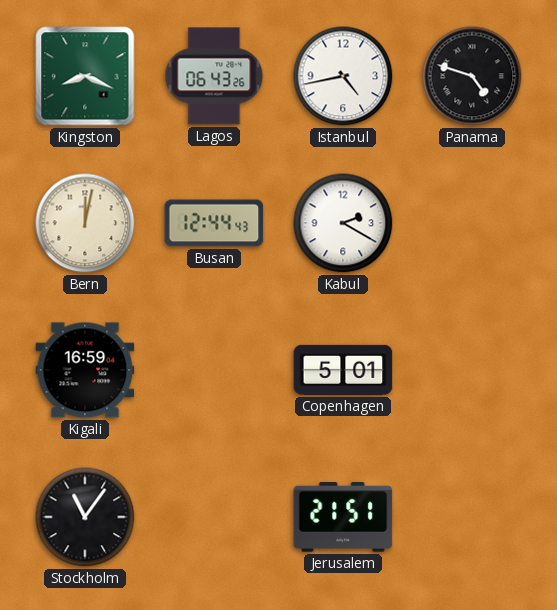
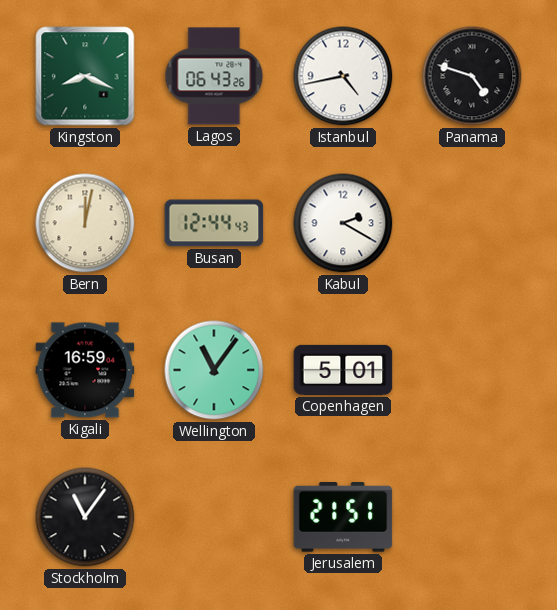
Wellington: none -> 11:06 (214, 370)
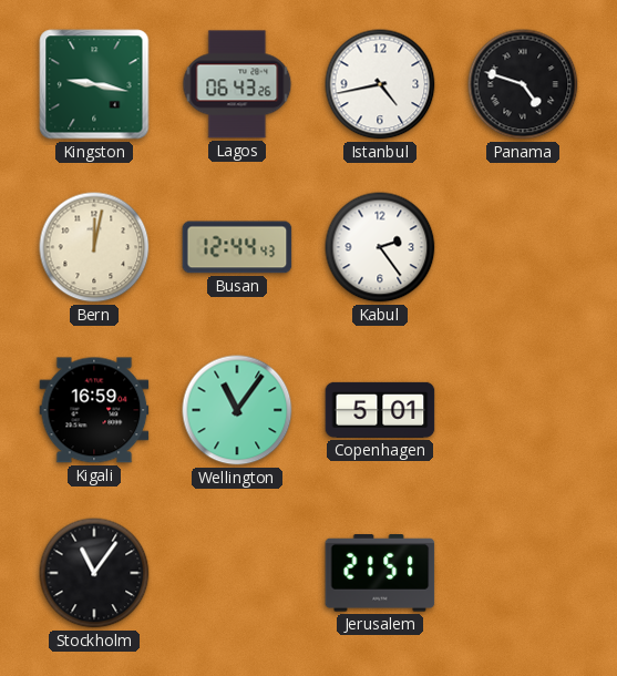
Kingston: 8:19 -> 9:17 (94, 84)
Kabul: 2:20 -> 2:24 (380, 247)
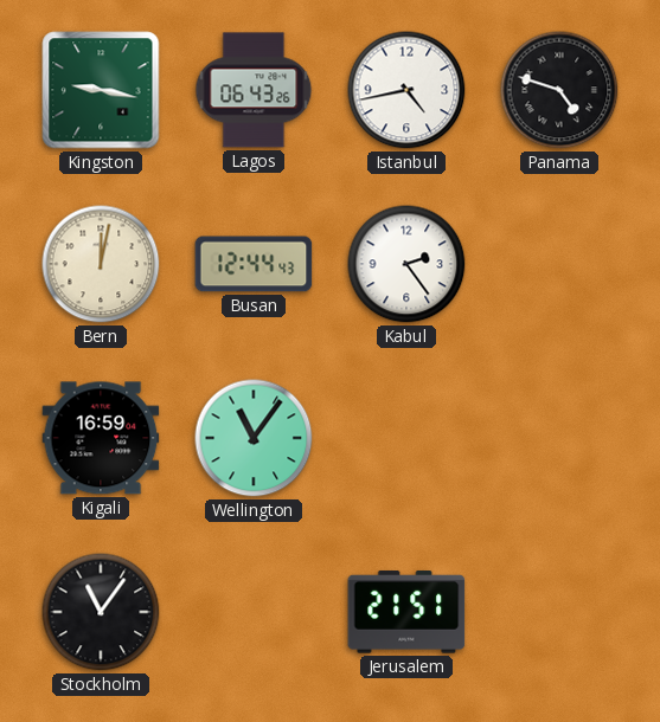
Copenhagen: 5:01 -> none (380, 410)
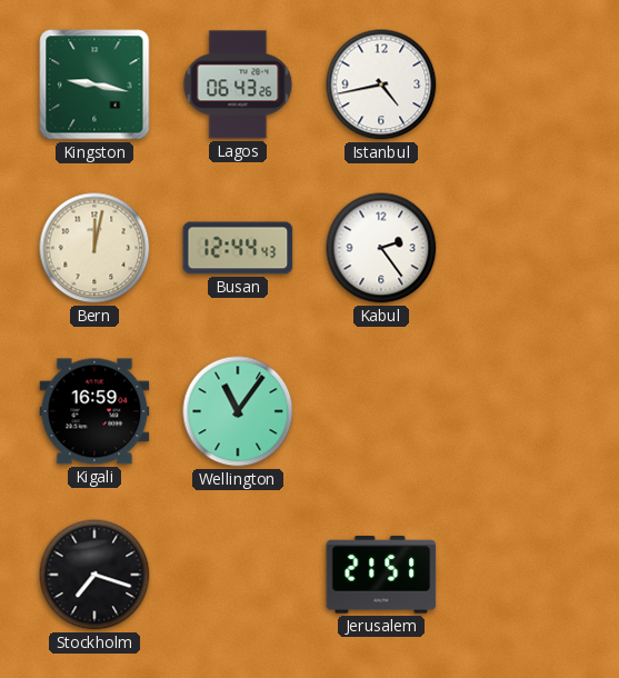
Panama: 4:48 -> none (559, 90)
Stockholm: 11:06 -> 7:18 (94, 575)
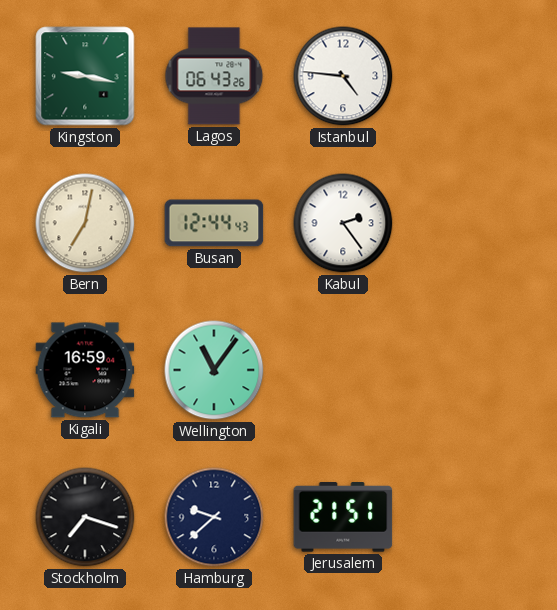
Istanbul: 4:43 -> 4:46 (343, 76)
Bern: 12:02 -> 7:02 (85, 223)
Hamburg: none -> 9:38 (214, 517)
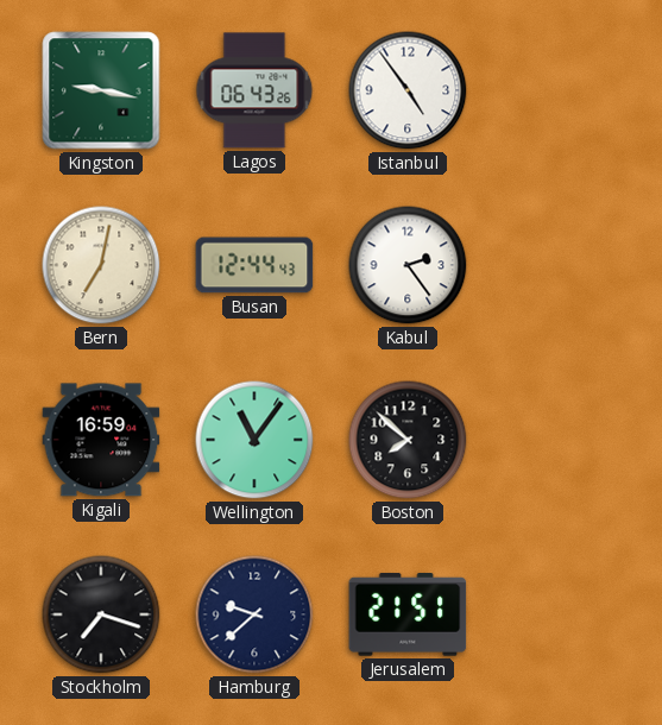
Istanbul: 4:46 -> 4:54 (408, 90)
Boston: none -> 7:52 (408, 440)
